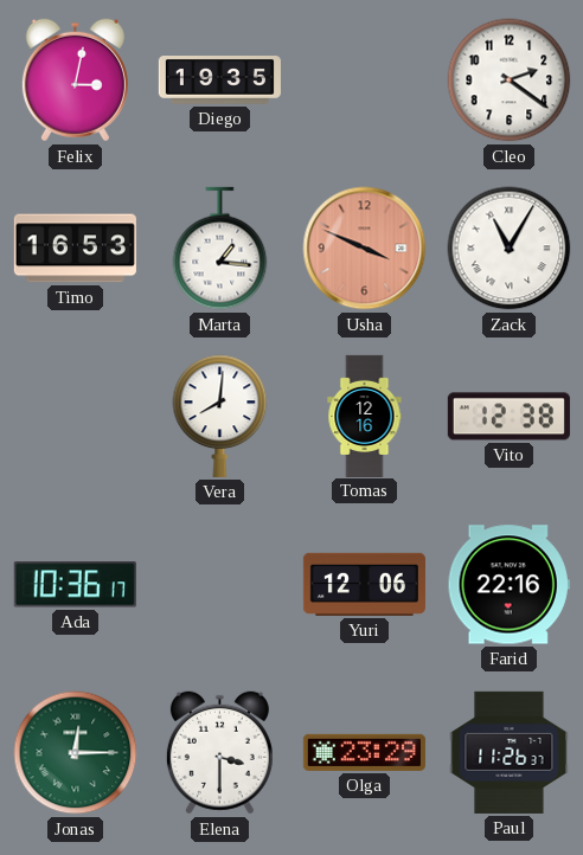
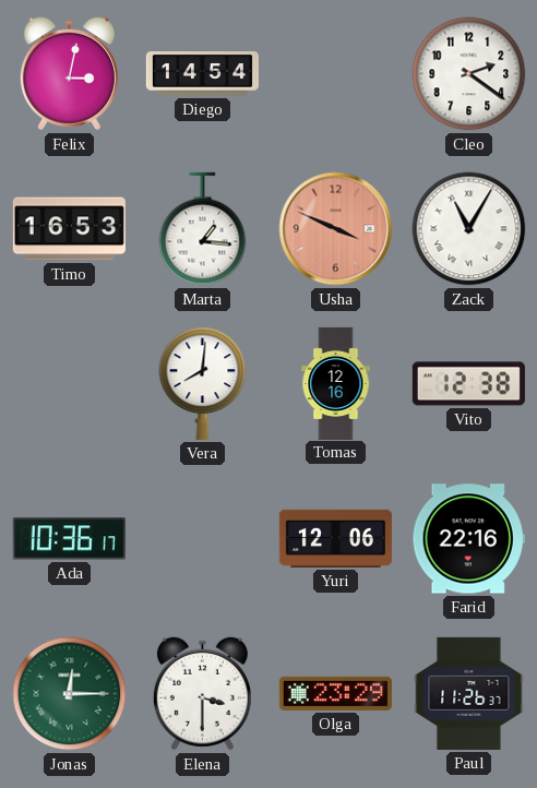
Diego: 19:35 -> 14:54 (202, 74)
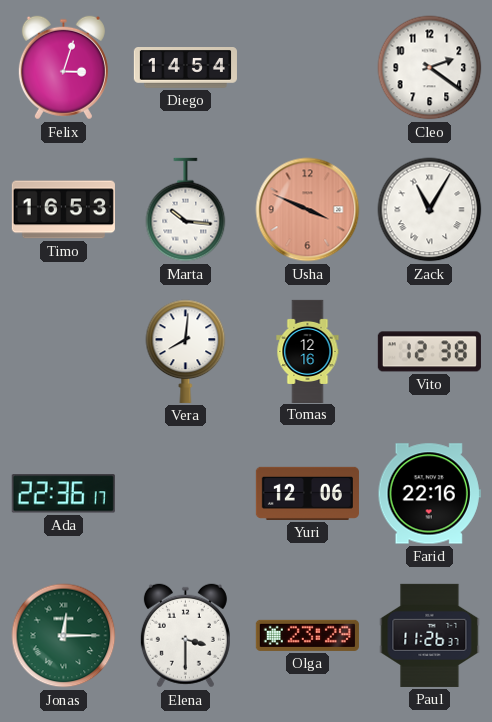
Felix: 3:02 -> 3:03 (63, 68)
Marta: 1:16 -> 10:16 (186, 210)
Ada: 10:36 -> 22:36 (63, 494)
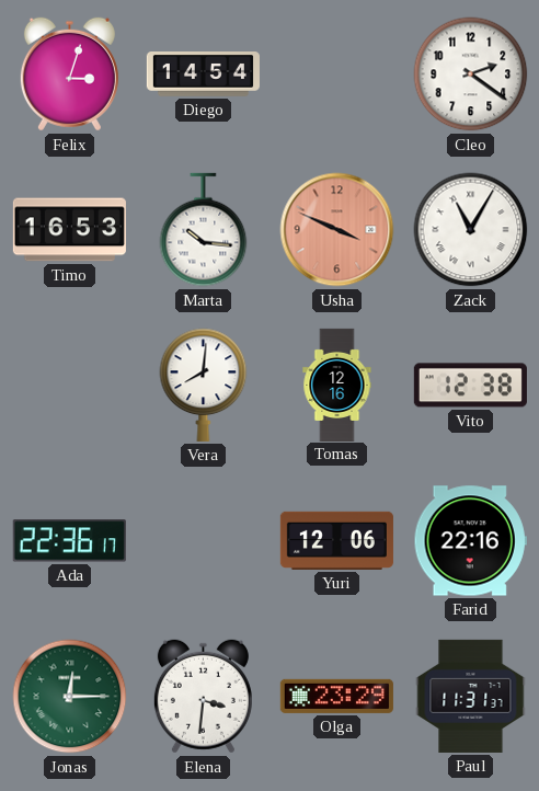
Elena: 3:30 -> 3:31 (203, 697)
Paul: 11:26 -> 11:31 (471, 696)
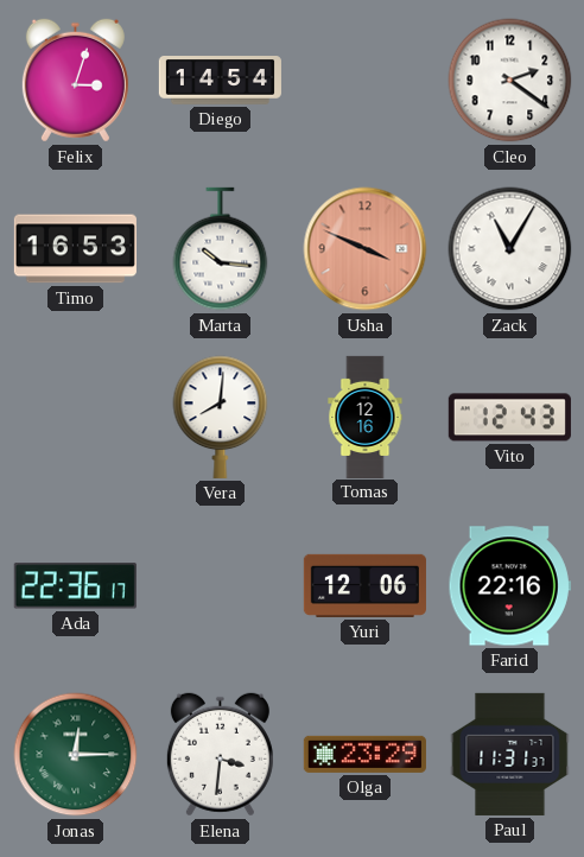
Vito: 12:38 -> 12:43 (509, 418)
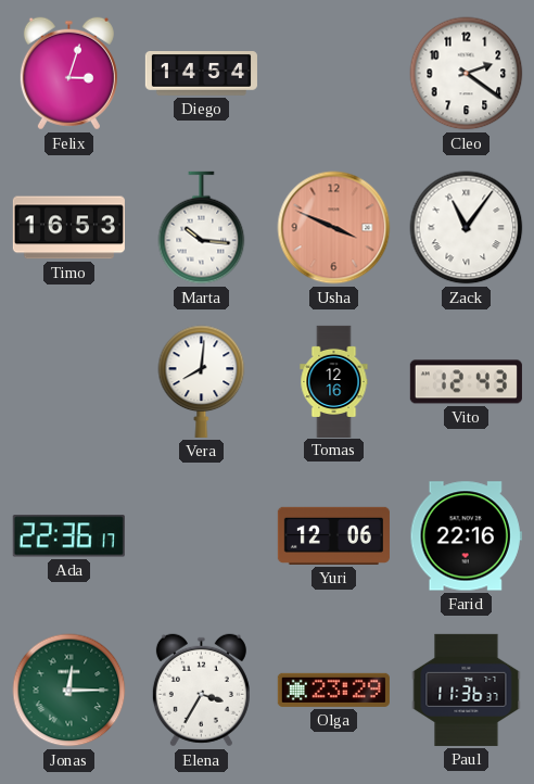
Zack: 11:05 -> 11:06 (467, 228)
Elena: 3:31 -> 3:35 (201, 691)
Paul: 11:31 -> 11:36 (467, 690)
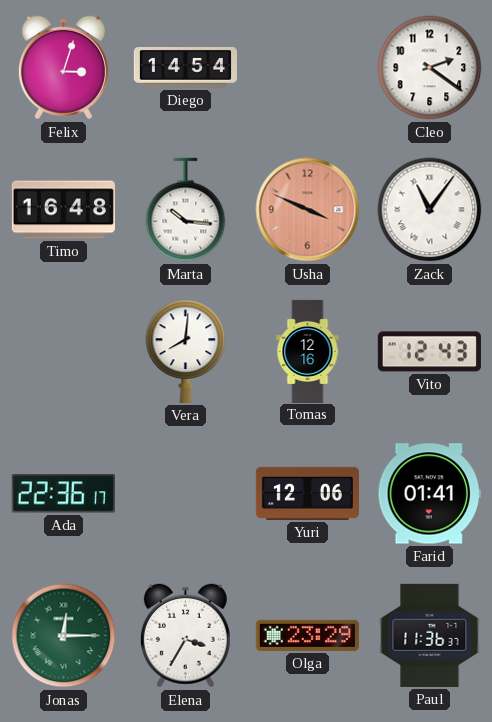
Timo: 16:53 -> 16:48 (63, 210)
Farid: 22:16 -> 01:41 (429, 494)
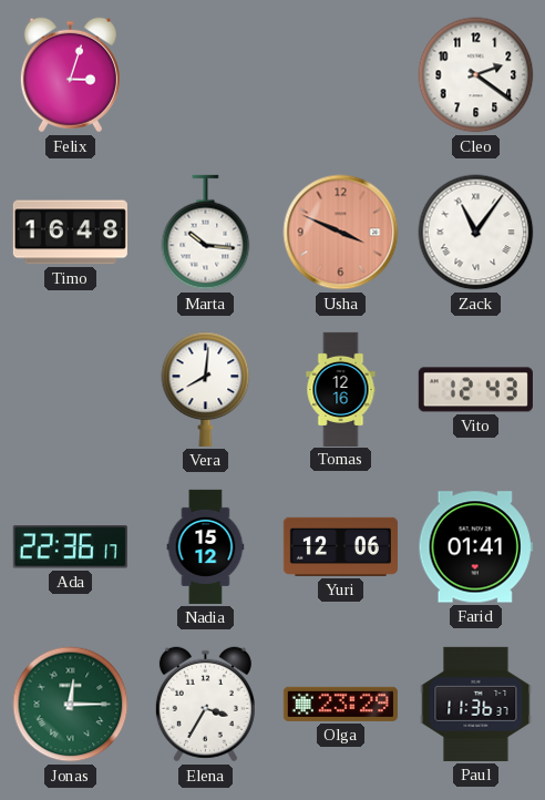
Diego: 14:54 -> none (185, 68)
Nadia: none -> 15:12 (206, 546)
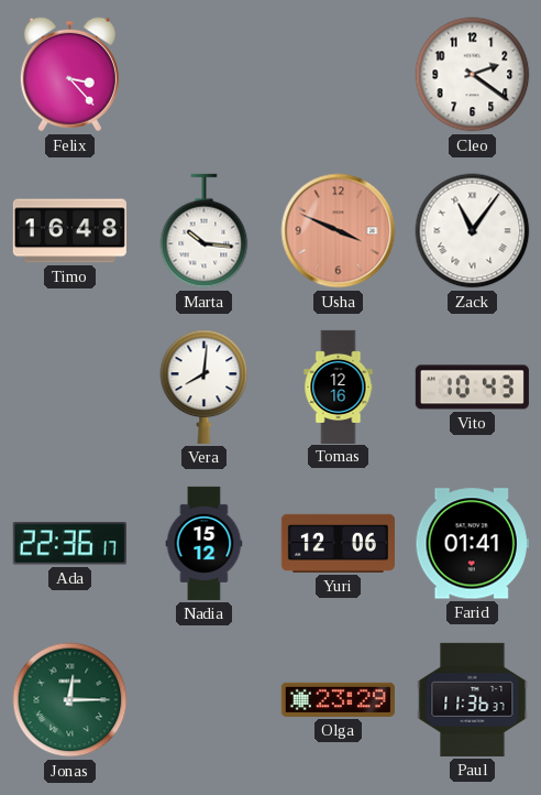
Felix: 3:03 -> 3:23 (69, 75)
Vito: 12:43 -> 10:43 (472, 388)
Elena: 3:35 -> none (205, 705)
